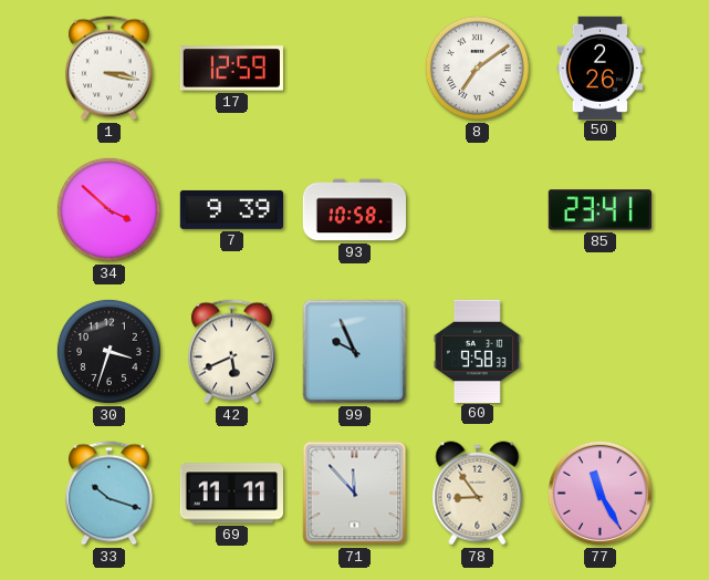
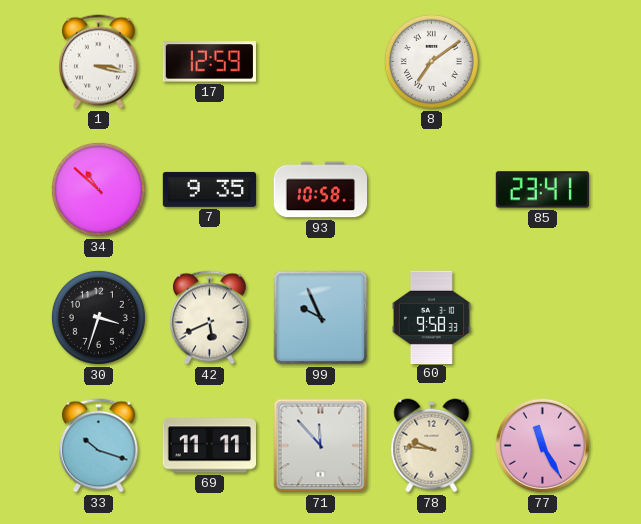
50: 2:26 -> none (601, 68)
34: 3:52 -> 10:52 (98, 189)
7: 9:39 -> 9:35 (209, 189)
78: 8:54 -> 9:46 (432, 446)
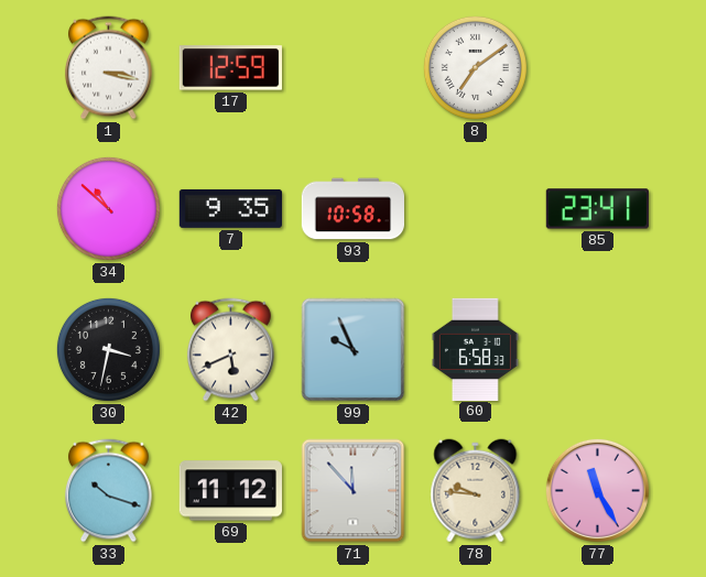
30: 3:33 -> 3:32 (108, 349)
60: 9:58 -> 6:58 (475, 349)
69: 11:11 -> 11:12 (230, 491)
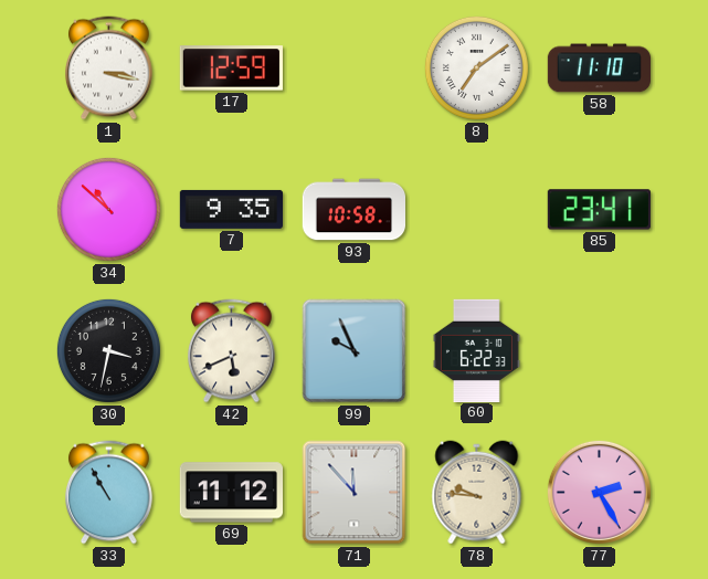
58: none -> 11:10 (599, 69)
60: 6:58 -> 6:22 (476, 350)
33: 10:18 -> 10:55 (109, 493)
77: 11:25 -> 2:25 (599, 492)
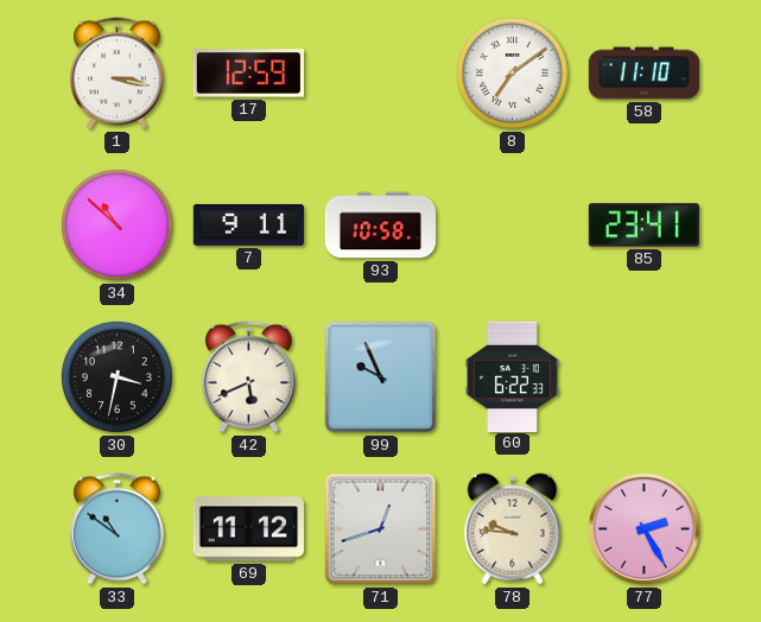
7: 9:35 -> 9:11 (248, 224)
33: 10:55 -> 10:51 (118, 529)
71: 11:53 -> 12:42 (381, 529)
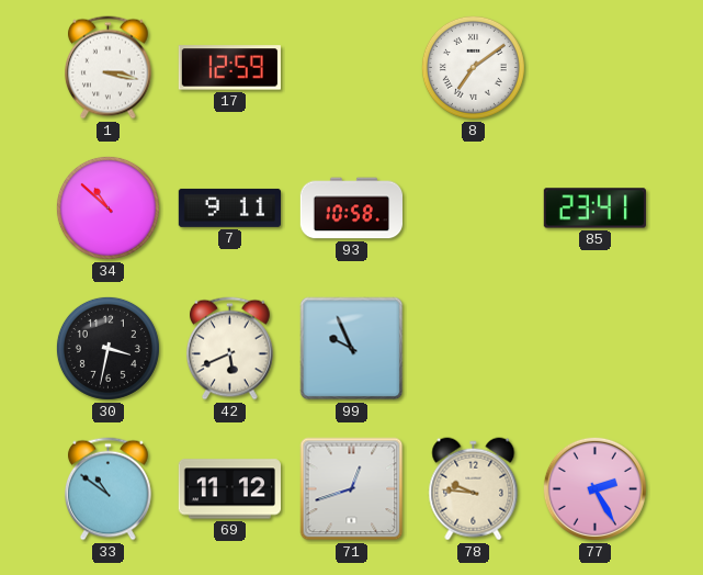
58: 11:10 -> none (643, 74)
60: 6:22 -> none (512, 376)
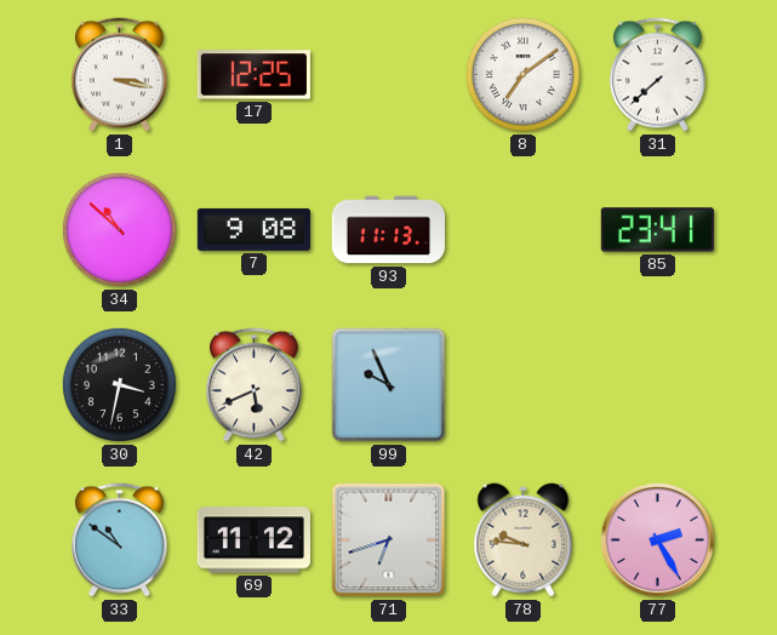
17: 12:59 -> 12:25 (253, 75)
31: none -> 7:38 (658, 75)
7: 9:11 -> 9:08 (253, 229)
93: 10:58 -> 11:13 (388, 230)
71: 12:42 -> 6:42 (389, 540)
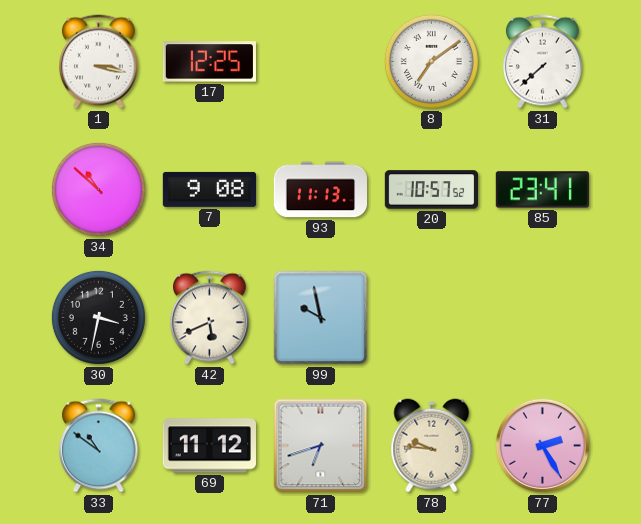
20: none -> 10:57 (432, 190)
99: 9:56 -> 9:58 (321, 318)
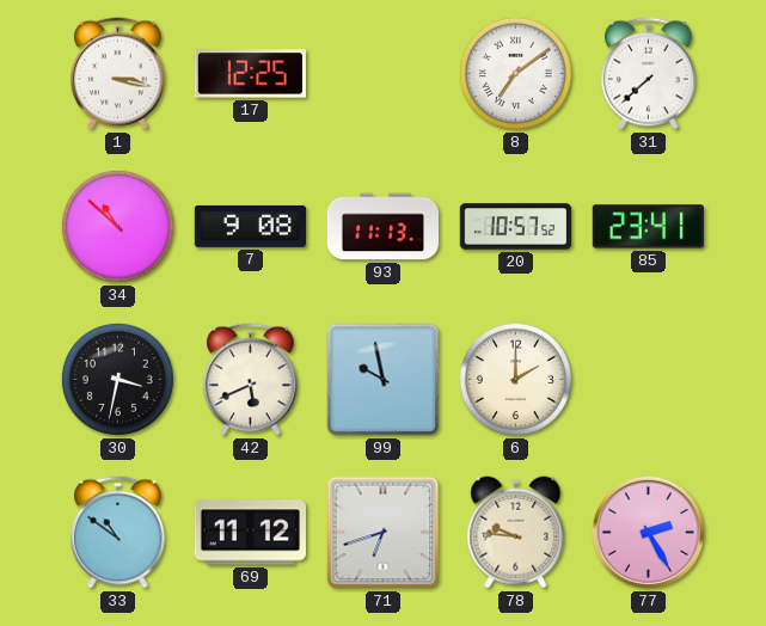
6: none -> 2:00 (515, 379)
